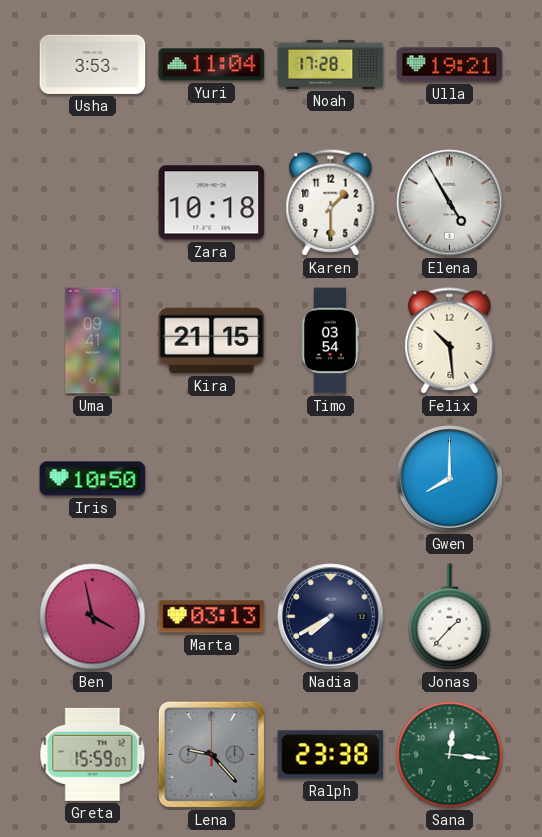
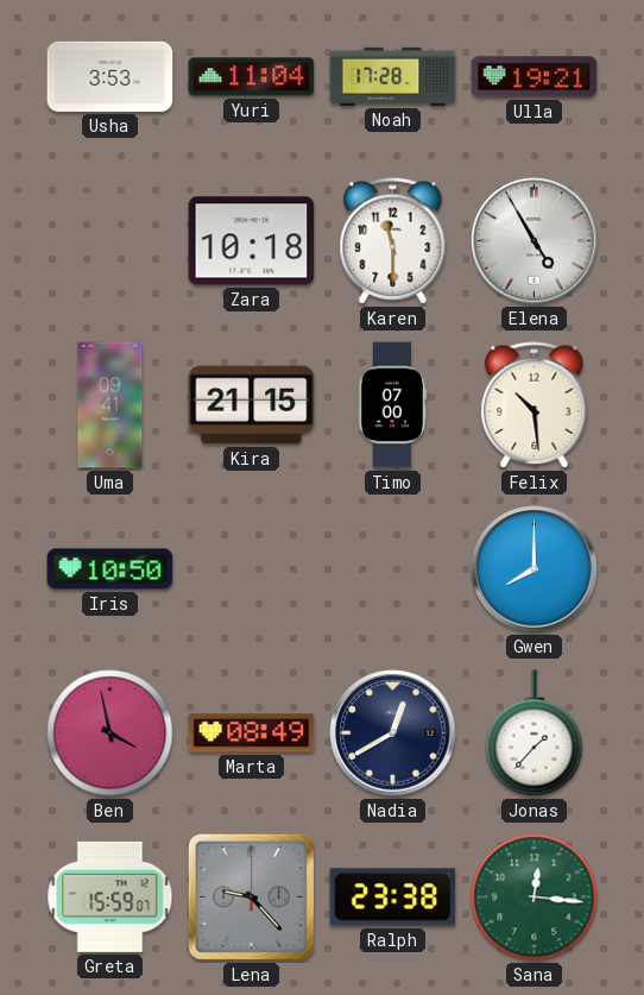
Karen: 1:30 -> 11:30 (393, 241)
Timo: 03:54 -> 07:00 (392, 405)
Marta: 03:13 -> 08:49 (252, 733)
Nadia: 7:40 -> 12:40 (393, 733)
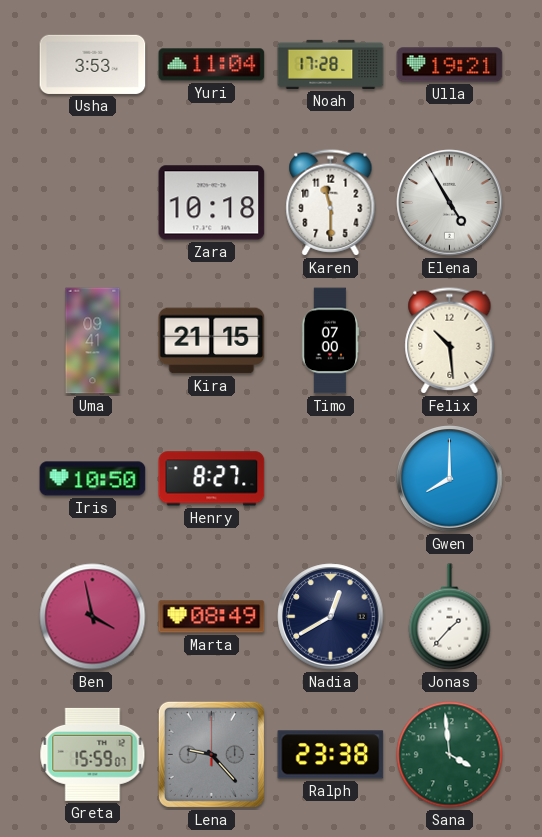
Henry: none -> 8:27 (212, 479)
Sana: 12:16 -> 3:59 (450, 755)
